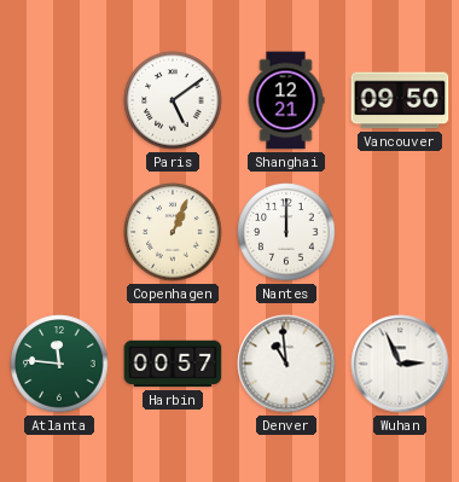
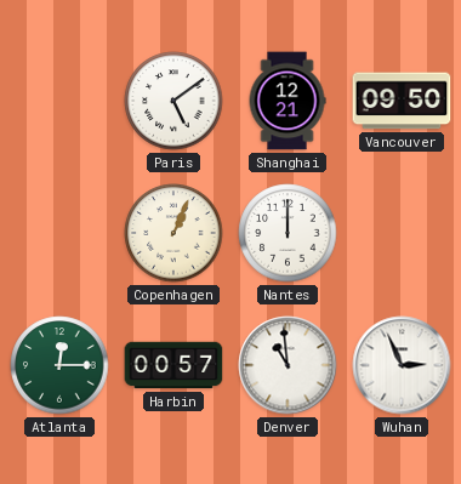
Atlanta: 11:46 -> 12:15 (59, 365)
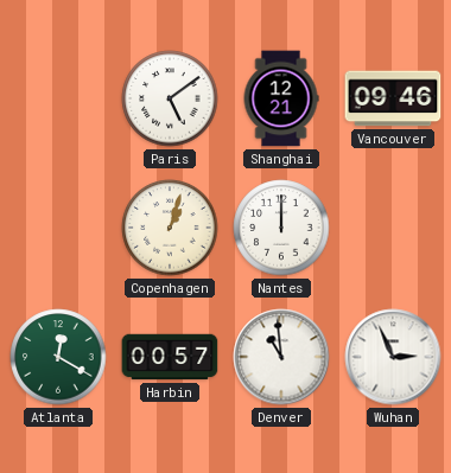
Vancouver: 09:50 -> 09:46 (393, 98)
Copenhagen: 1:04 -> 1:03 (170, 228)
Atlanta: 12:15 -> 12:20 (58, 357)
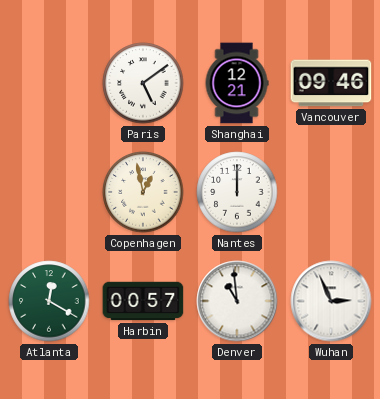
Copenhagen: 1:03 -> 12:58 (143, 192)
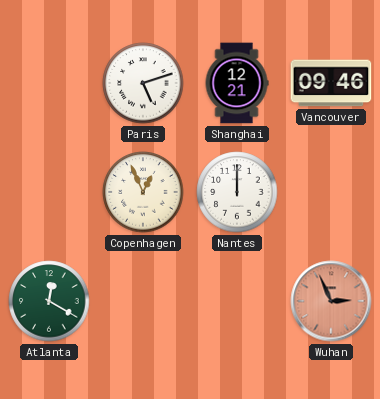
Paris: 5:09 -> 5:12 (143, 83)
Copenhagen: 12:58 -> 12:56 (143, 192)
Harbin: 00:57 -> none (143, 301)
Denver: 10:59 -> none (237, 301)
Wuhan dial: white -> salmon (331, 301)
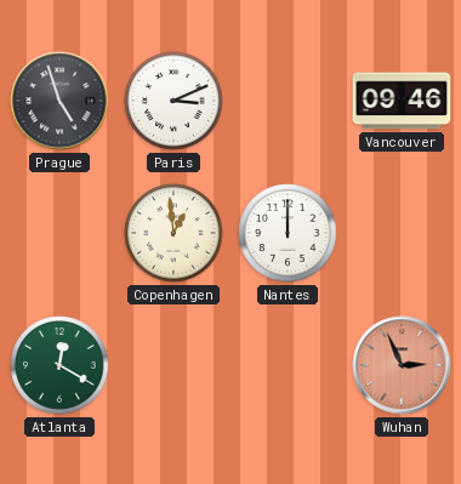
Prague: none -> 4:57 (59, 101)
Paris: 5:12 -> 3:11 (173, 101)
Shanghai: 12:21 -> none (237, 83)
Copenhagen: 12:56 -> 12:59 (173, 233)
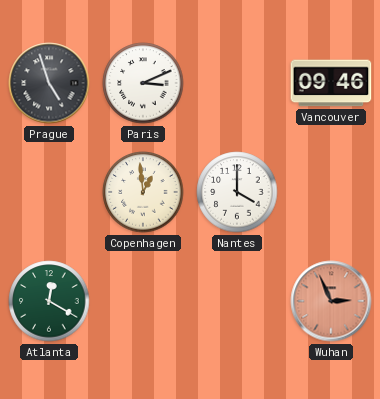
Nantes: 12:00 -> 4:00 (237, 192)
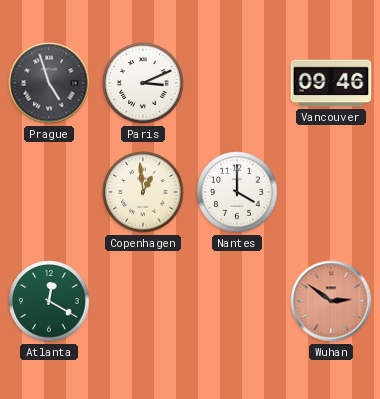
Wuhan: 2:56 -> 2:51 (331, 301)
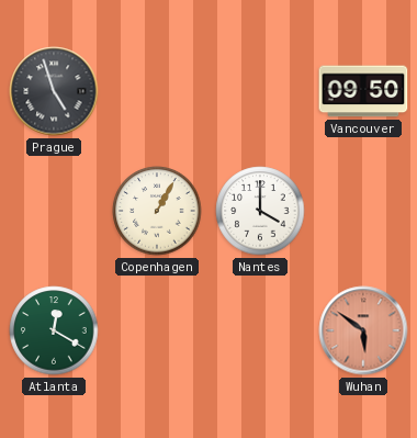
Paris: 3:11 -> none (143, 83)
Vancouver: 09:46 -> 09:50 (363, 91)
Copenhagen: 12:59 -> 1:05 (157, 211)
Wuhan: 2:51 -> 5:51 (363, 330)
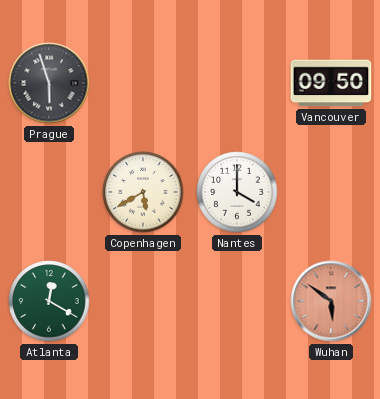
Prague: 4:57 -> 5:57 (49, 83)
Copenhagen: 1:05 -> 5:40 (143, 192)
